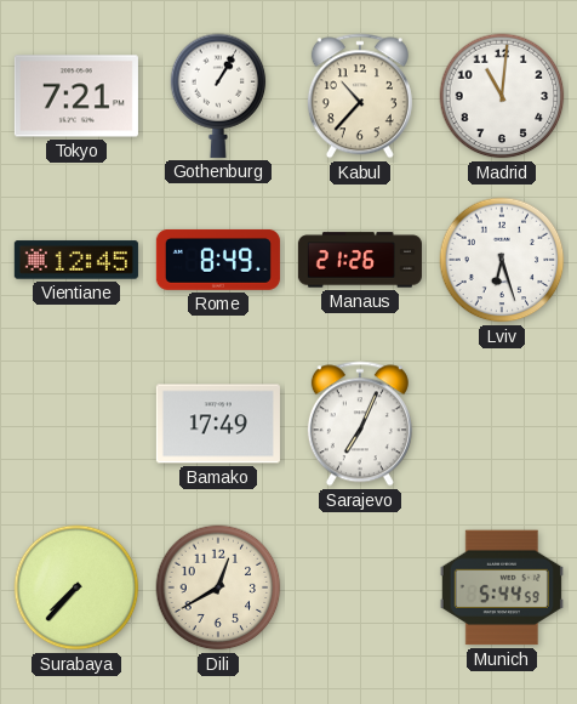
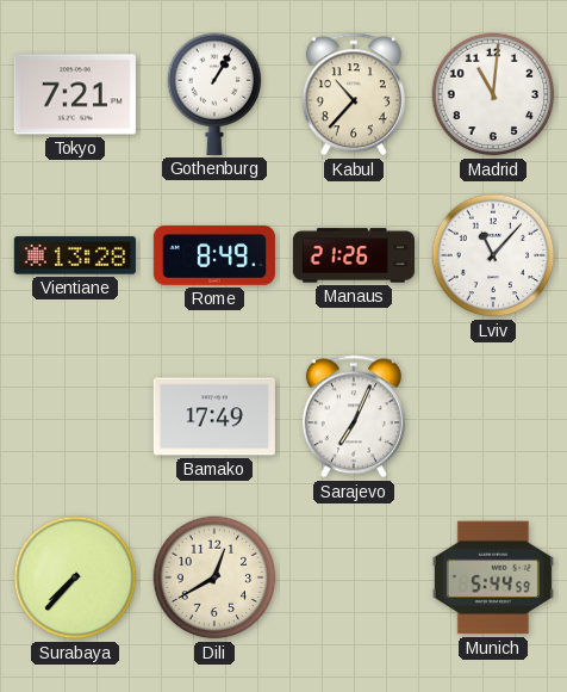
Vientiane: 12:45 -> 13:28 (75, 255)
Lviv: 6:27 -> 11:07 (493, 255)
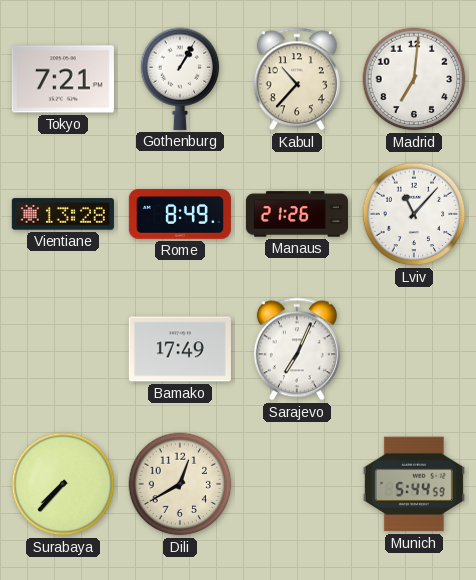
Madrid: 11:01 -> 7:01 (414, 79)
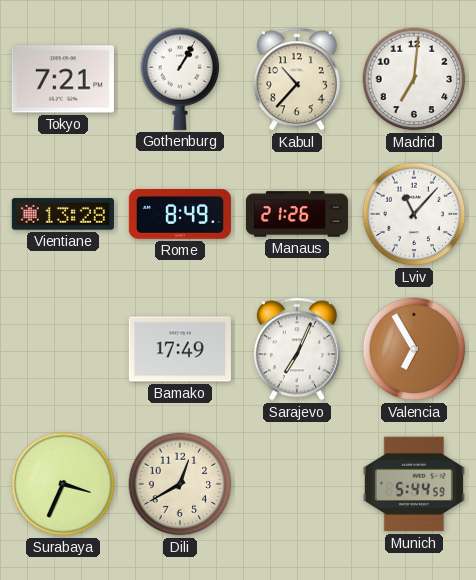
Valencia: none -> 6:55 (414, 349)
Surabaya: 7:37 -> 3:34 (63, 484)
